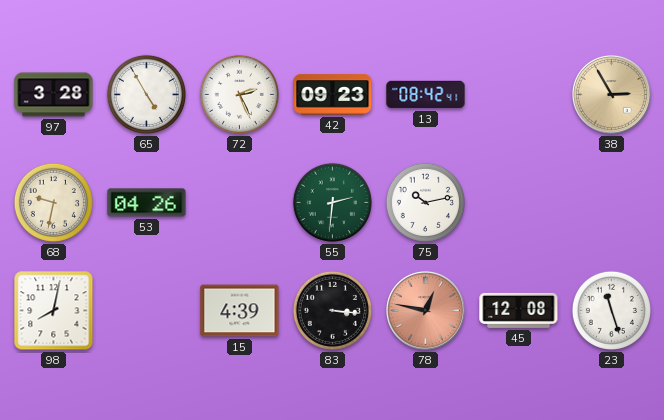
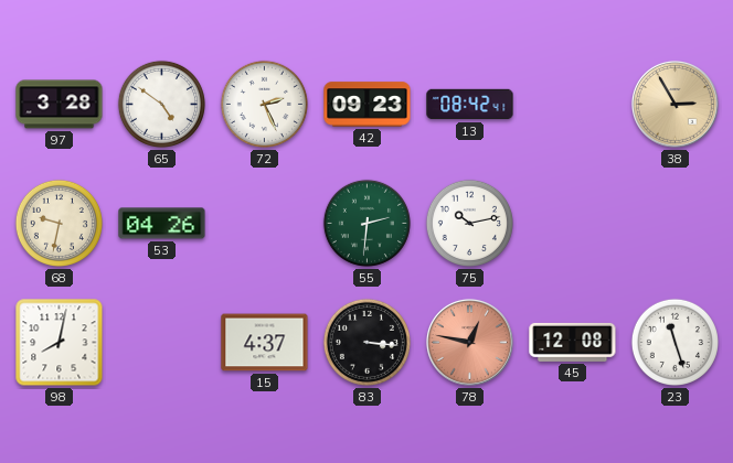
65: 4:55 -> 4:51 (161, 104)
15: 4:39 -> 4:37 (265, 343)
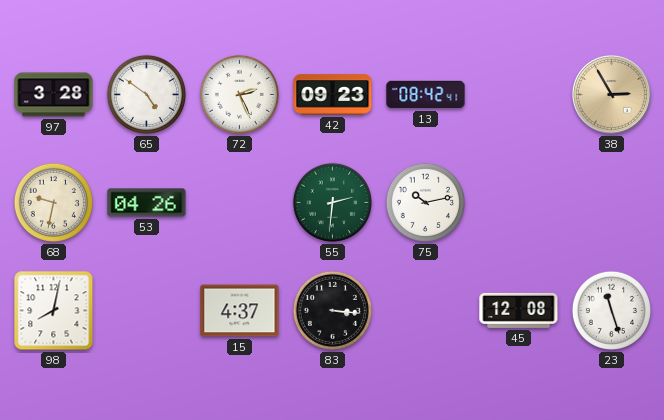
78: 12:47 -> none (469, 342)
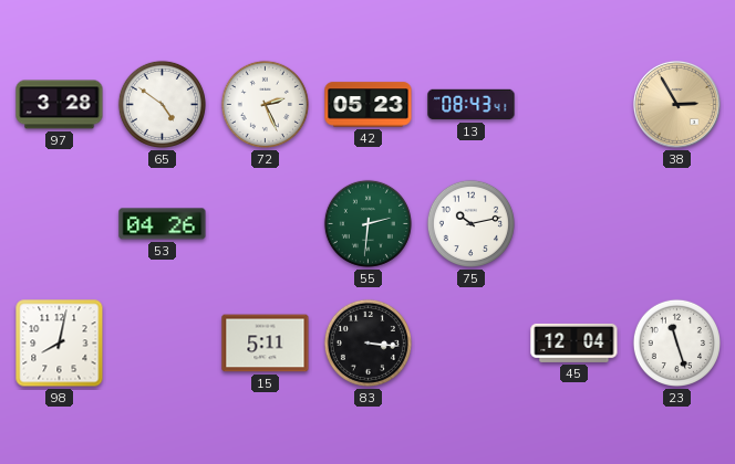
42: 09:23 -> 05:23 (369, 105)
13: 08:42 -> 08:43 (472, 105)
68: 9:32 -> none (53, 202)
15: 4:37 -> 5:11 (266, 344)
45: 12:08 -> 12:04 (574, 342)
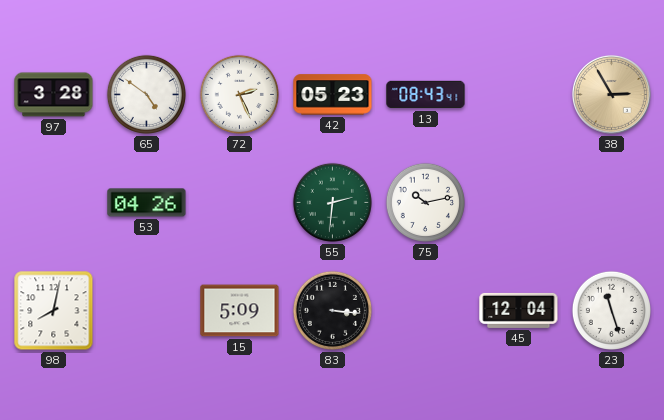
15: 5:11 -> 5:09 (240, 311)
